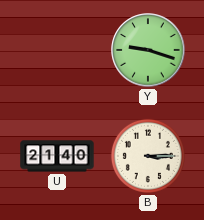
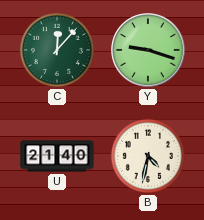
C: none -> 12:07 (57, 50)
B: 3:15 -> 4:32 (148, 156)
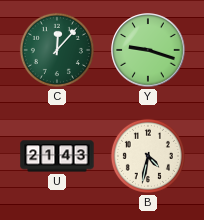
U: 21:40 -> 21:43 (57, 156)
